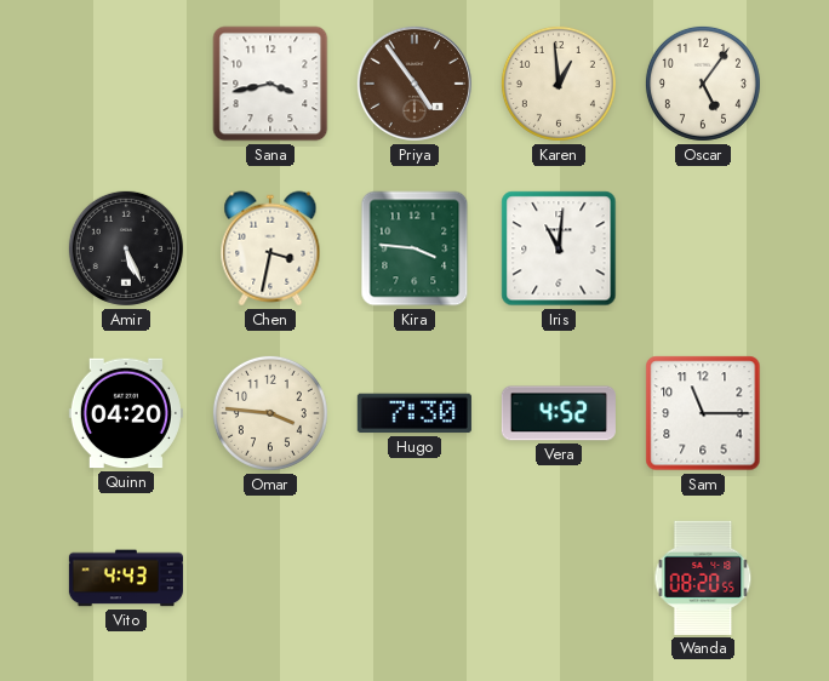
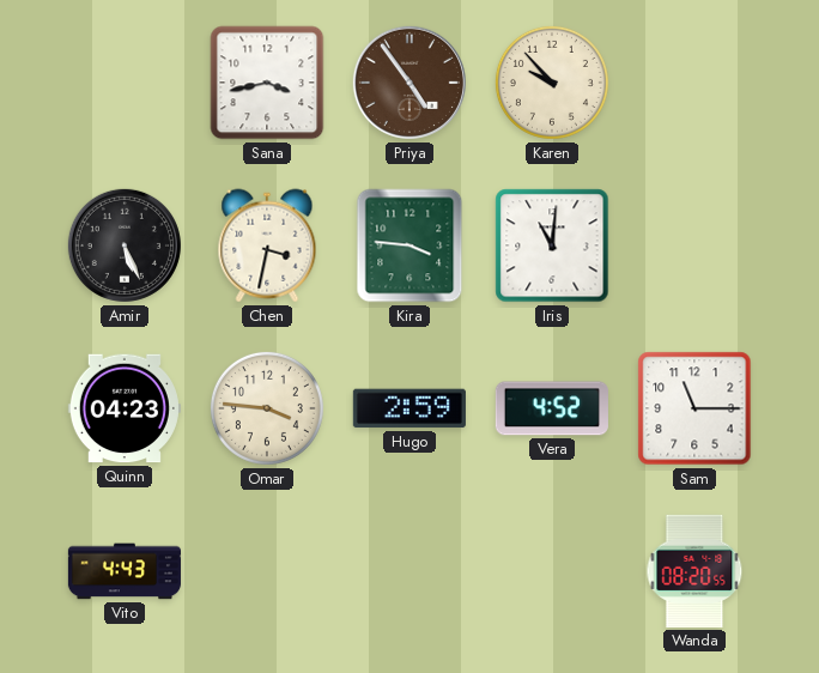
Karen: 12:59 -> 9:53 (552, 83)
Oscar: 5:06 -> none (703, 84)
Quinn: 04:20 -> 04:23 (125, 408)
Hugo: 7:30 -> 2:59 (409, 408)
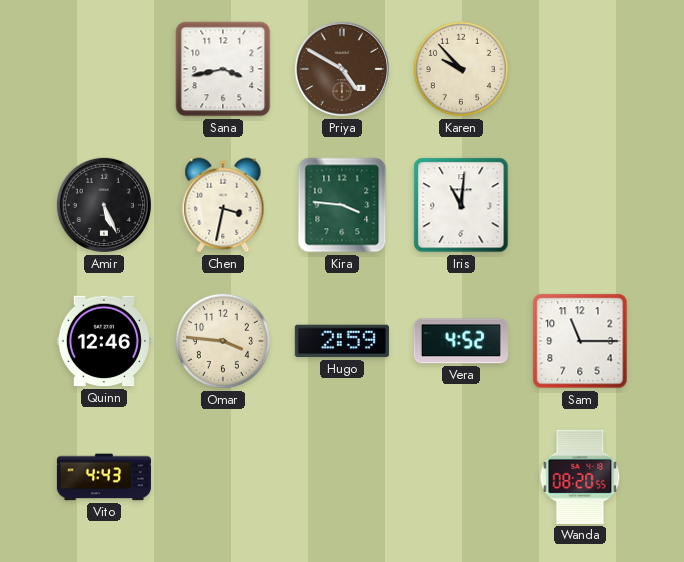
Priya: 4:54 -> 4:50 (342, 69)
Quinn: 04:23 -> 12:46 (104, 341)
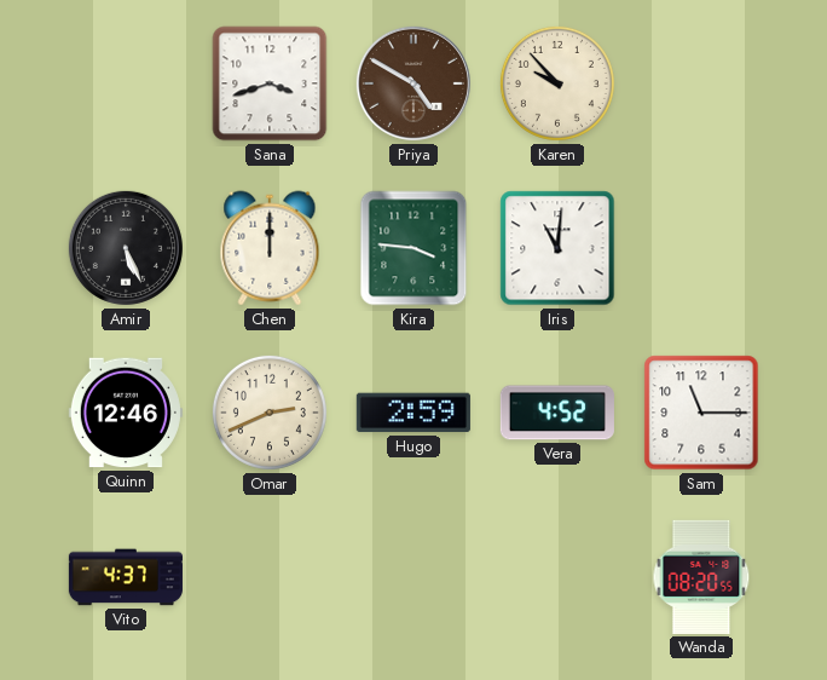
Sana: 3:43 -> 3:42 (270, 83)
Chen: 3:32 -> 12:00 (270, 248)
Omar: 3:46 -> 2:41 (270, 413)
Vito: 4:43 -> 4:37 (126, 577)
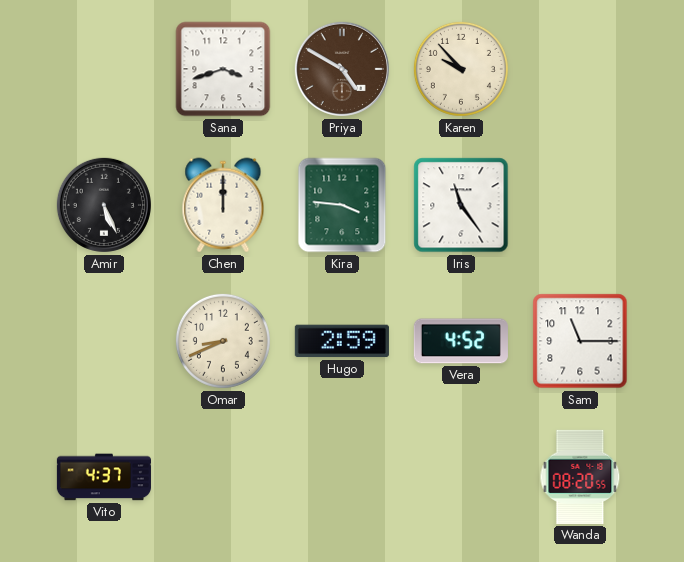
Iris: 11:01 -> 11:24 (461, 205)
Quinn: 12:46 -> none (126, 413)
Omar: 2:41 -> 8:41 (223, 341)
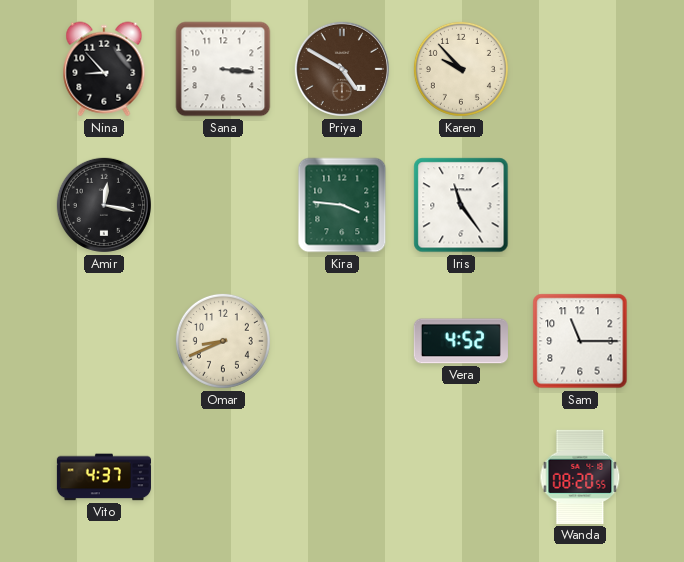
Nina: none -> 8:53 (104, 69)
Sana: 3:42 -> 3:16 (223, 69)
Amir: 5:26 -> 12:17 (104, 205)
Chen: 12:00 -> none (223, 205)
Hugo: 2:59 -> none (342, 341)
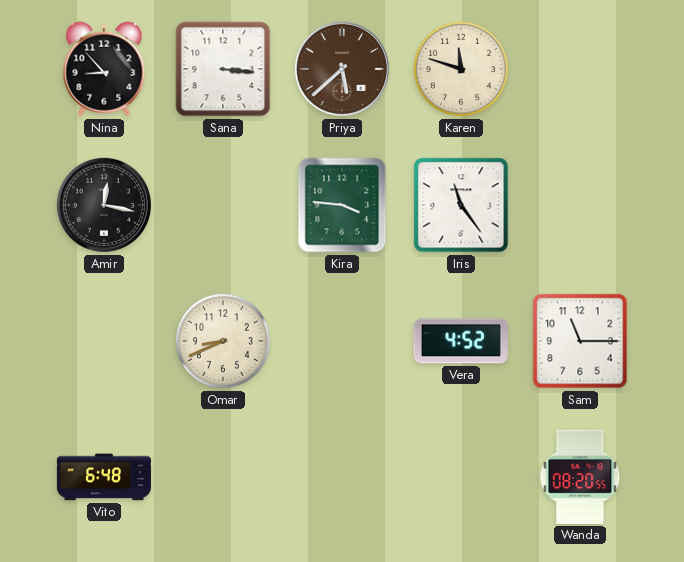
Priya: 4:50 -> 5:38 (342, 69)
Karen: 9:53 -> 11:48 (461, 69)
Vito: 4:37 -> 6:48 (104, 477)
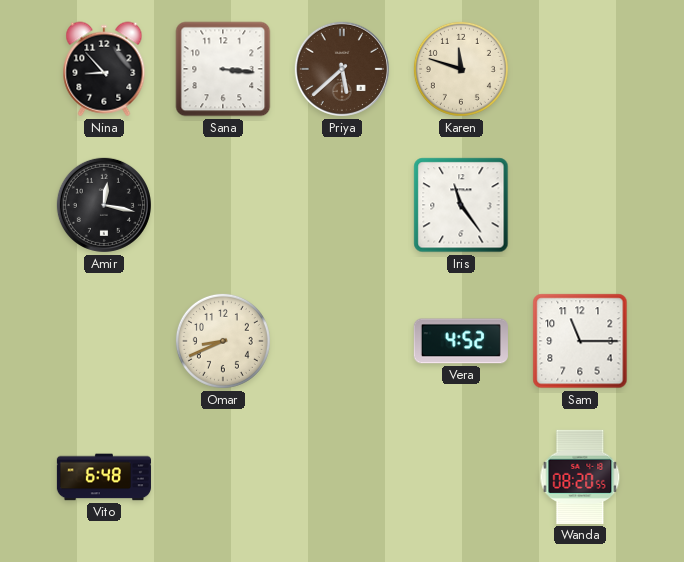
Kira: 3:46 -> none (342, 205)
